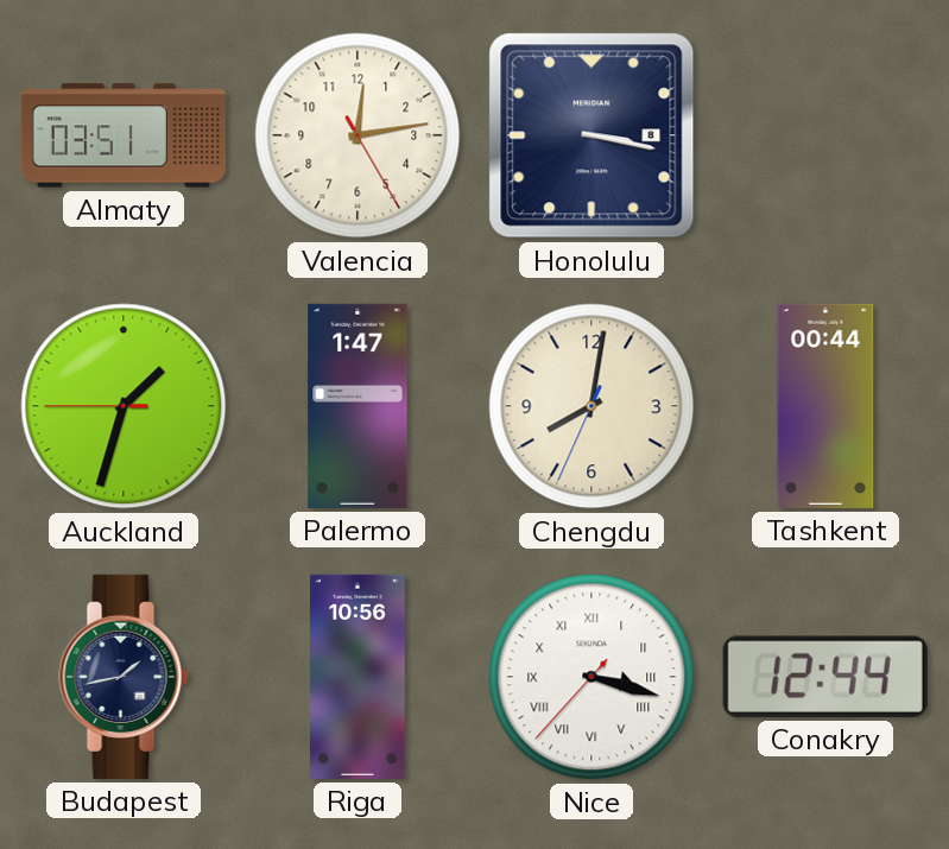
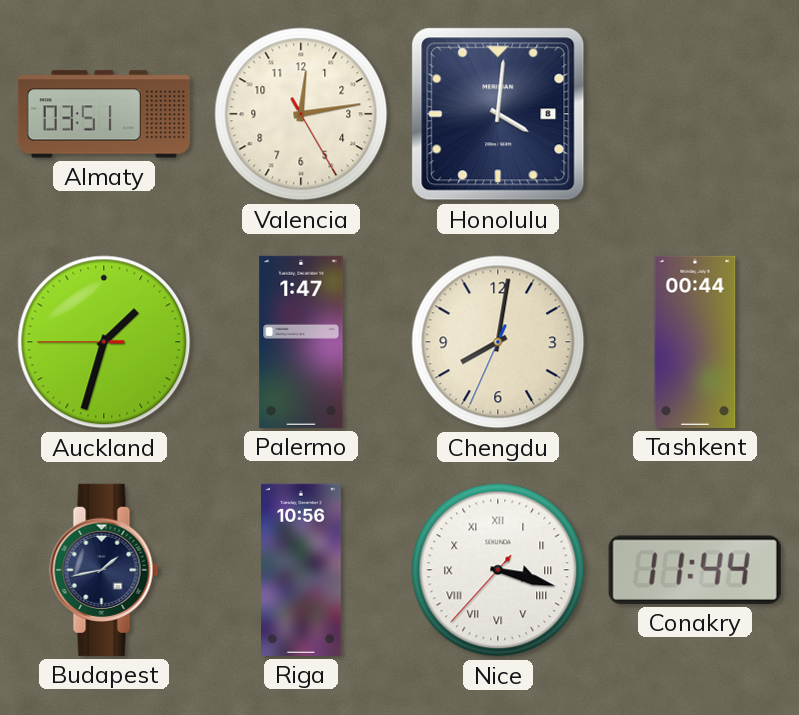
Honolulu: 3:17 -> 4:01 (498, 114)
Conakry: 12:44 -> 11:44 (695, 570)
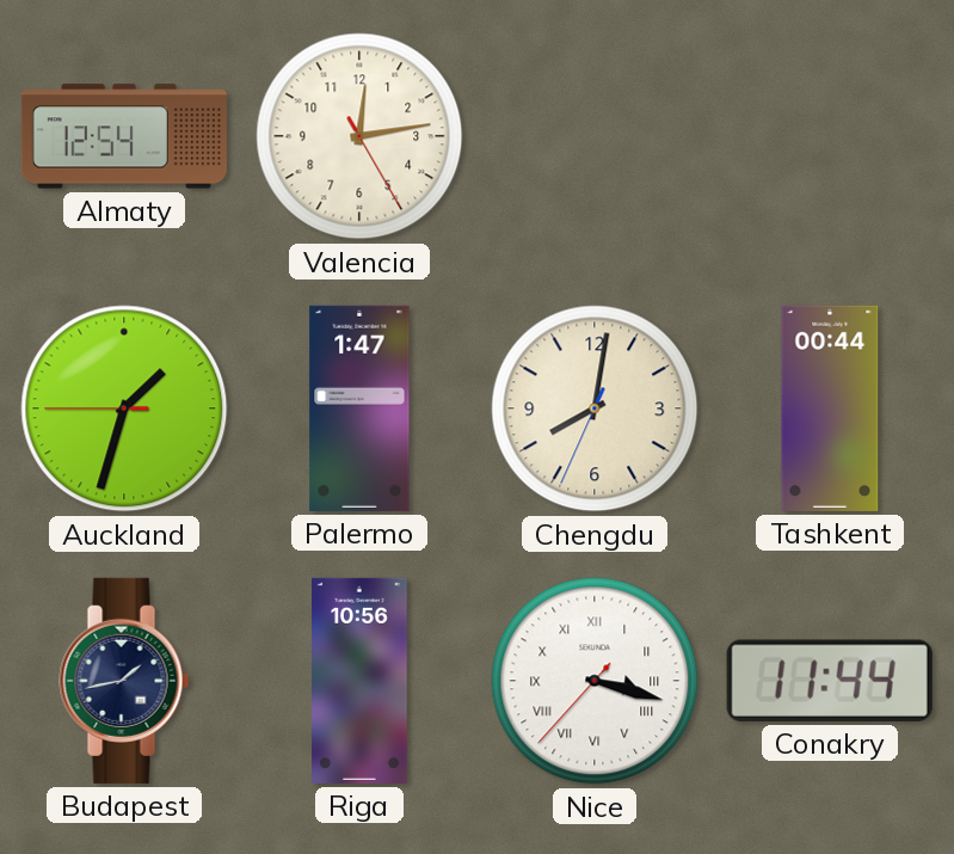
Almaty: 03:51 -> 12:54 (124, 136)
Honolulu: 4:01 -> none (498, 114)
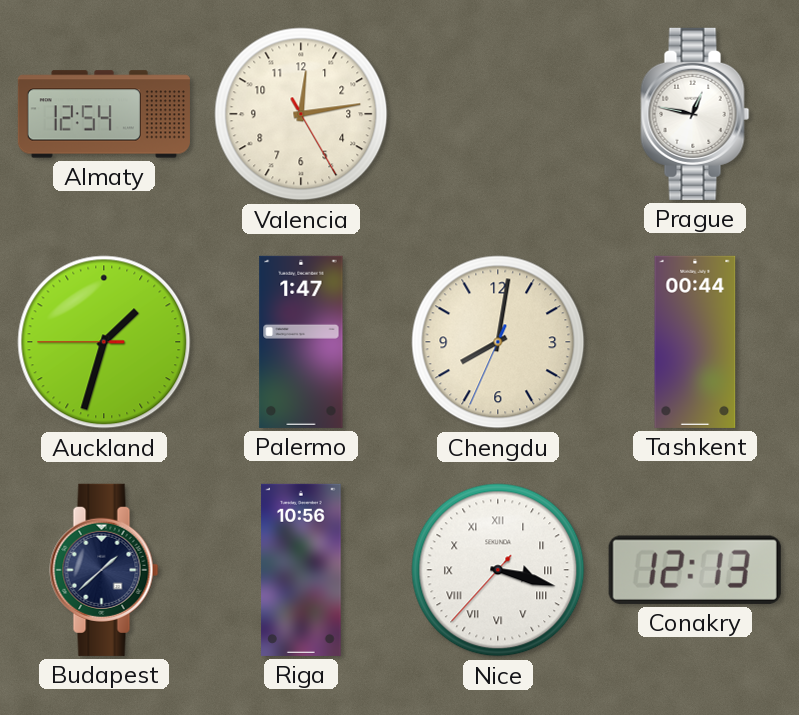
Prague: none -> 12:47 (695, 114)
Budapest: 1:43 -> 1:38 (104, 570)
Conakry: 11:44 -> 12:13 (695, 570)
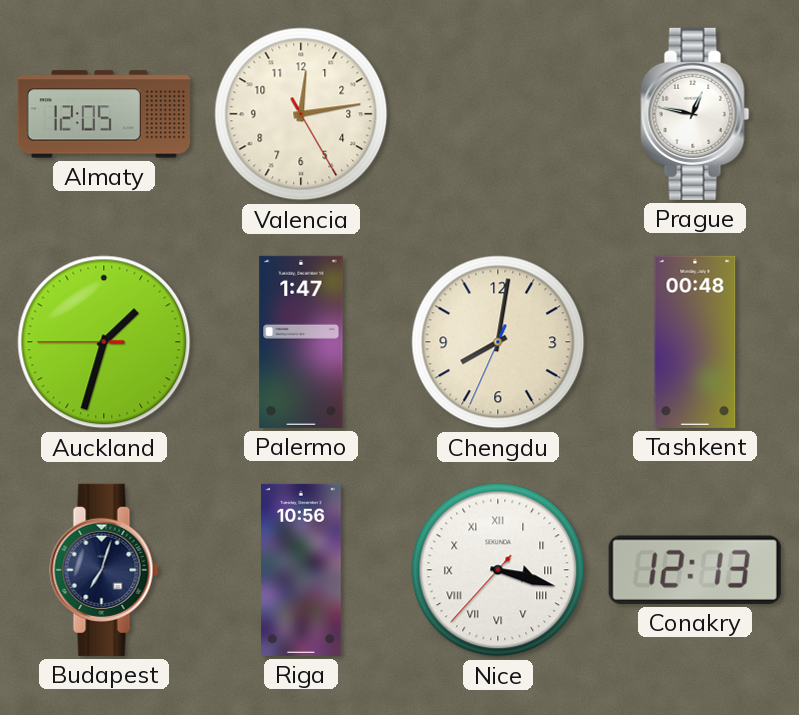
Almaty: 12:54 -> 12:05 (104, 114)
Tashkent: 00:44 -> 00:48 (695, 342)
Budapest: 1:38 -> 7:03 (104, 570)
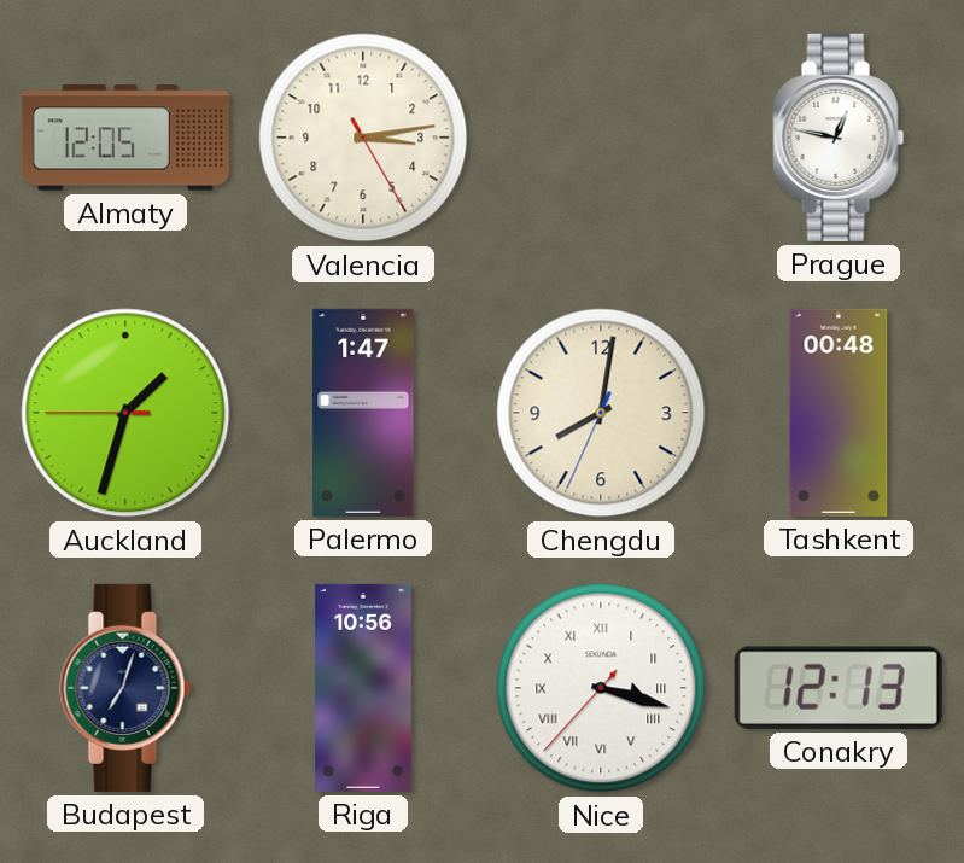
Valencia: 12:13 -> 3:13 (363, 138)
